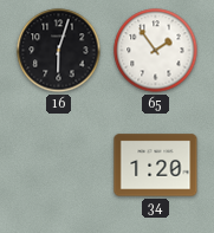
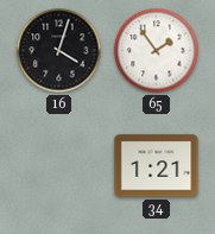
16: 6:03 -> 4:03 (59, 51)
34: 1:20 -> 1:21 (157, 166)
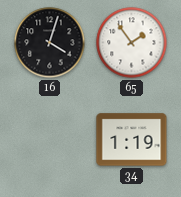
34: 1:21 -> 1:19 (132, 140)
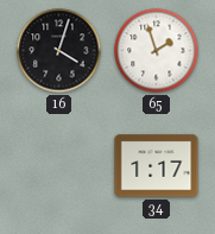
65: 1:54 -> 1:57 (157, 51)
34: 1:19 -> 1:17 (157, 166)
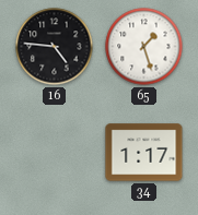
16: 4:03 -> 4:46 (55, 47)
65: 1:57 -> 1:27 (144, 47)
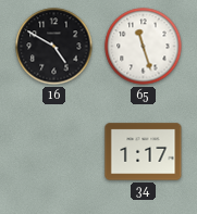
16: 4:46 -> 4:50 (54, 47)
65: 1:27 -> 11:27 (144, 47)
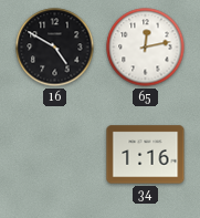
65: 11:27 -> 12:13 (146, 48)
34: 1:17 -> 1:16 (146, 155)
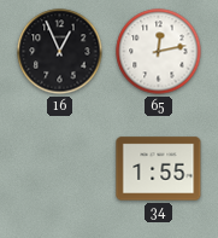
16: 4:50 -> 12:56 (60, 52)
34: 1:16 -> 1:55 (159, 169)
